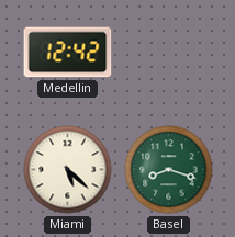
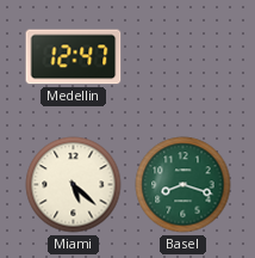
Medellin: 12:42 -> 12:47 (74, 57)
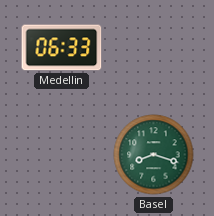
Medellin: 12:47 -> 06:33 (62, 48)
Miami: 5:22 -> none (74, 185)
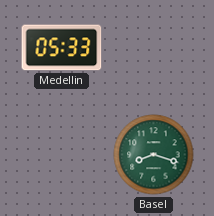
Medellin: 06:33 -> 05:33 (62, 48)
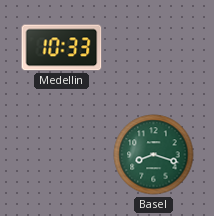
Medellin: 05:33 -> 10:33 (62, 48)
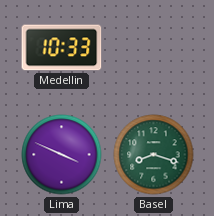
Lima: none -> 3:49 (62, 155)
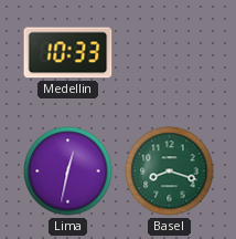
Lima: 3:49 -> 12:32 (68, 172)
